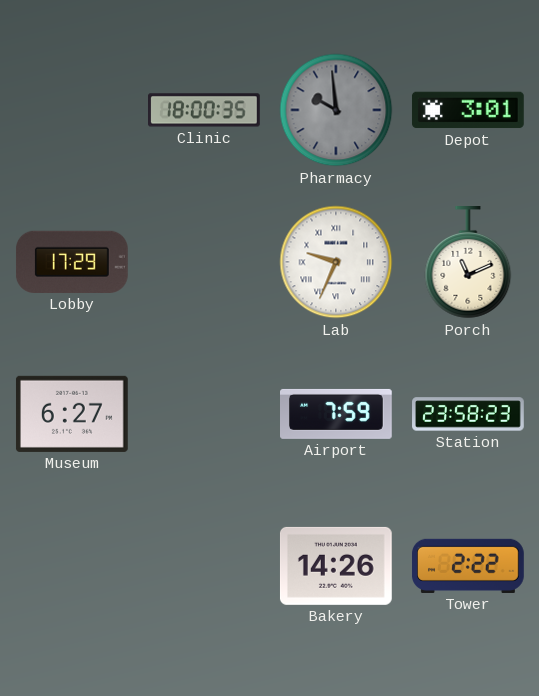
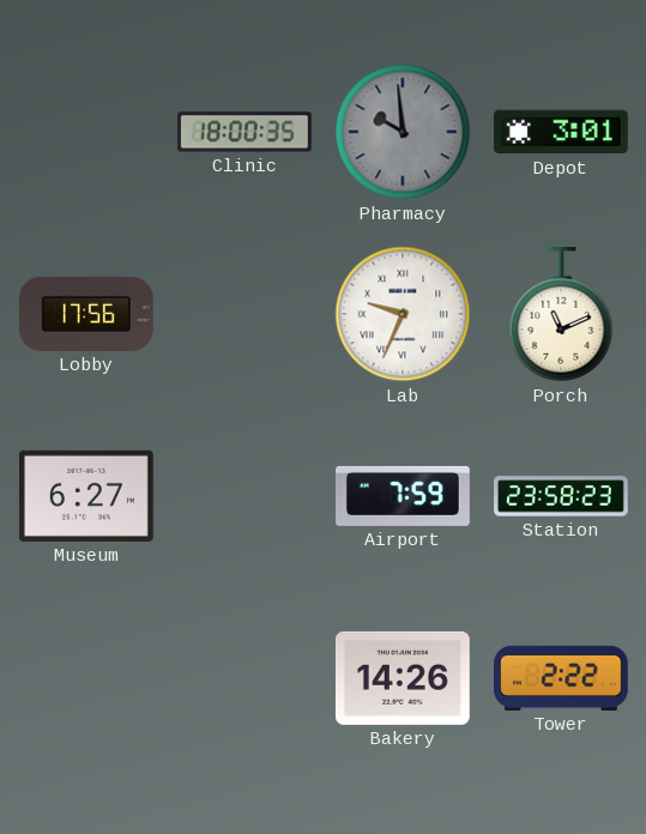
Lobby: 17:29 -> 17:56 (86, 314)
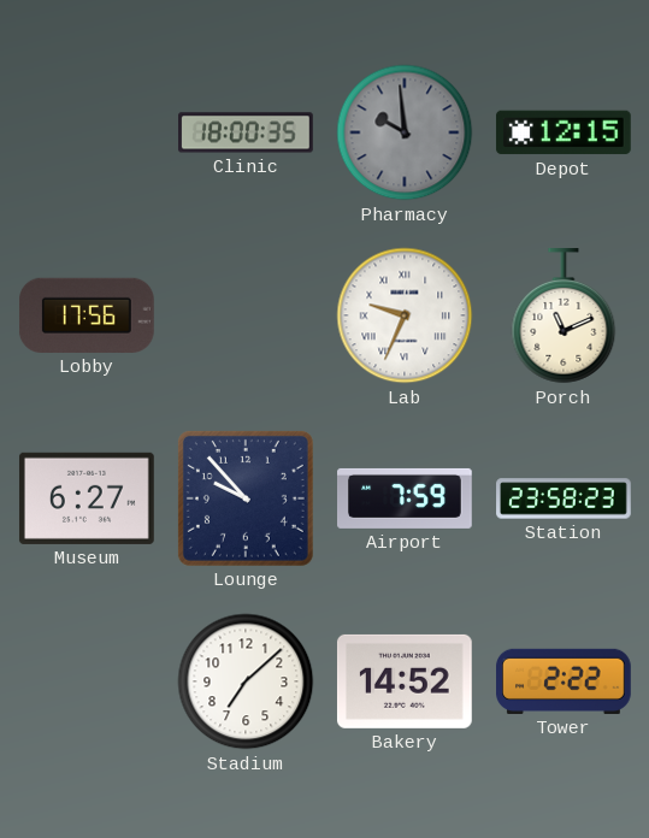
Depot: 3:01 -> 12:15 (564, 132)
Lounge: none -> 9:53 (246, 498)
Stadium: none -> 7:08 (246, 681)
Bakery: 14:26 -> 14:52 (405, 681)
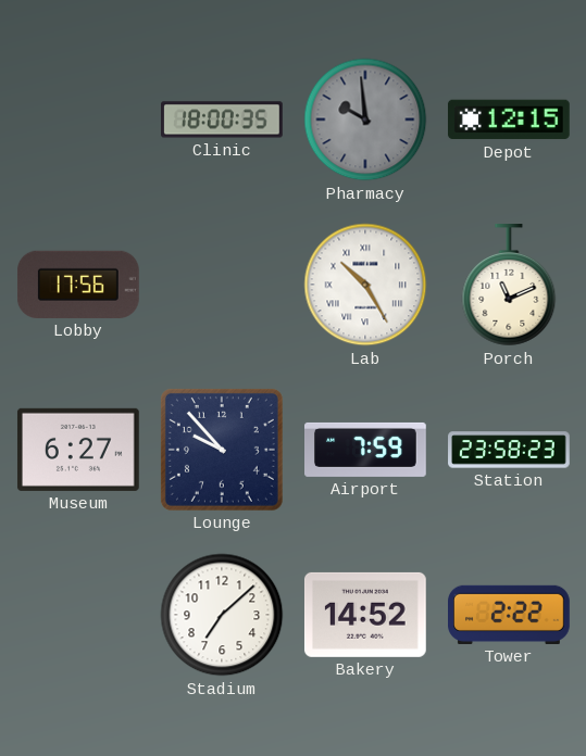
Lab: 9:34 -> 10:25 (365, 285)
